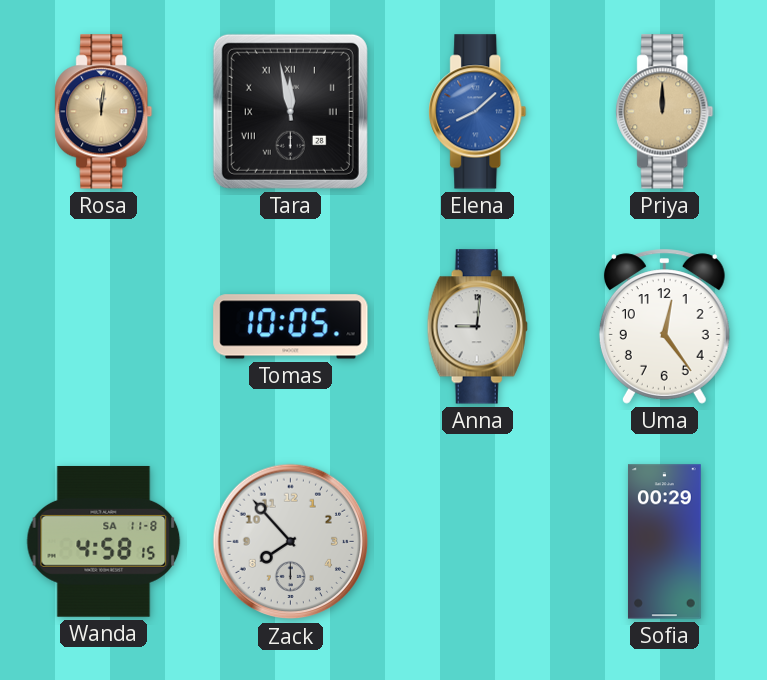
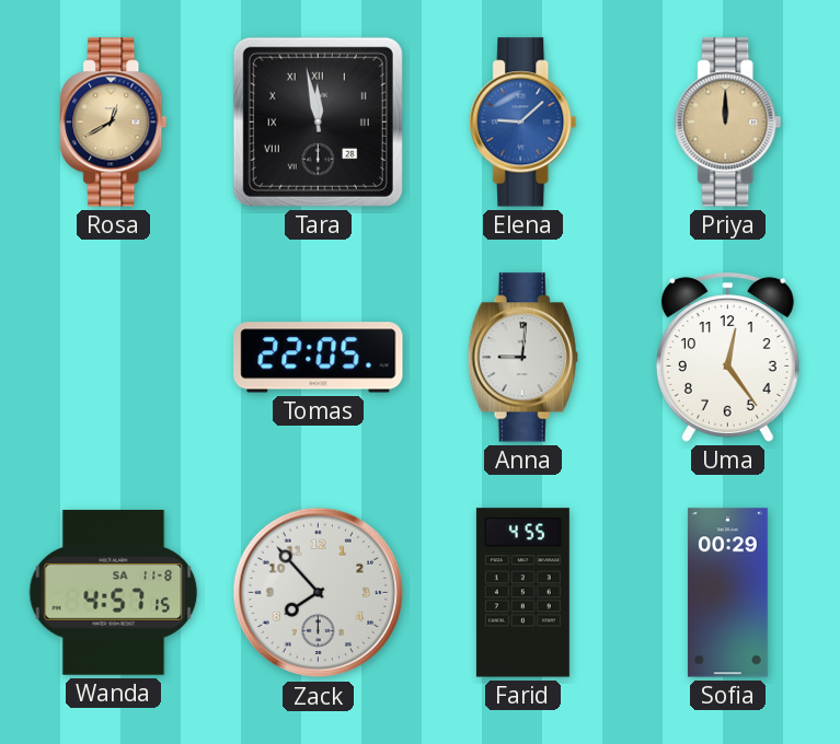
Rosa: 12:01 -> 12:40 (114, 123)
Elena: 8:08 -> 9:08 (523, 123)
Tomas: 10:05 -> 22:05 (319, 358)
Wanda: 4:58 -> 4:57 (114, 592)
Farid: none -> 4:55 (522, 593)
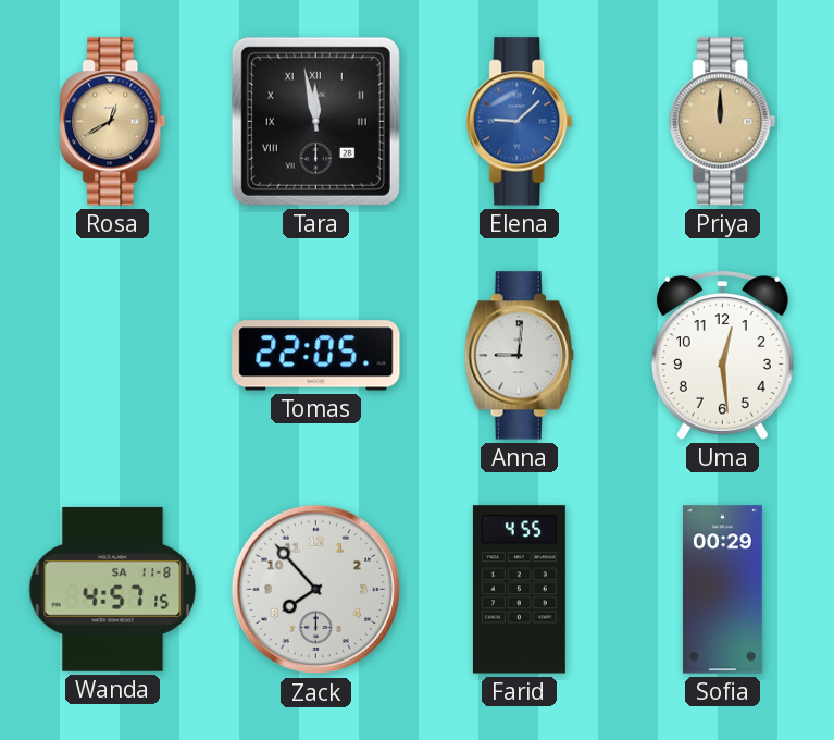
Uma: 12:24 -> 12:29 (722, 356)
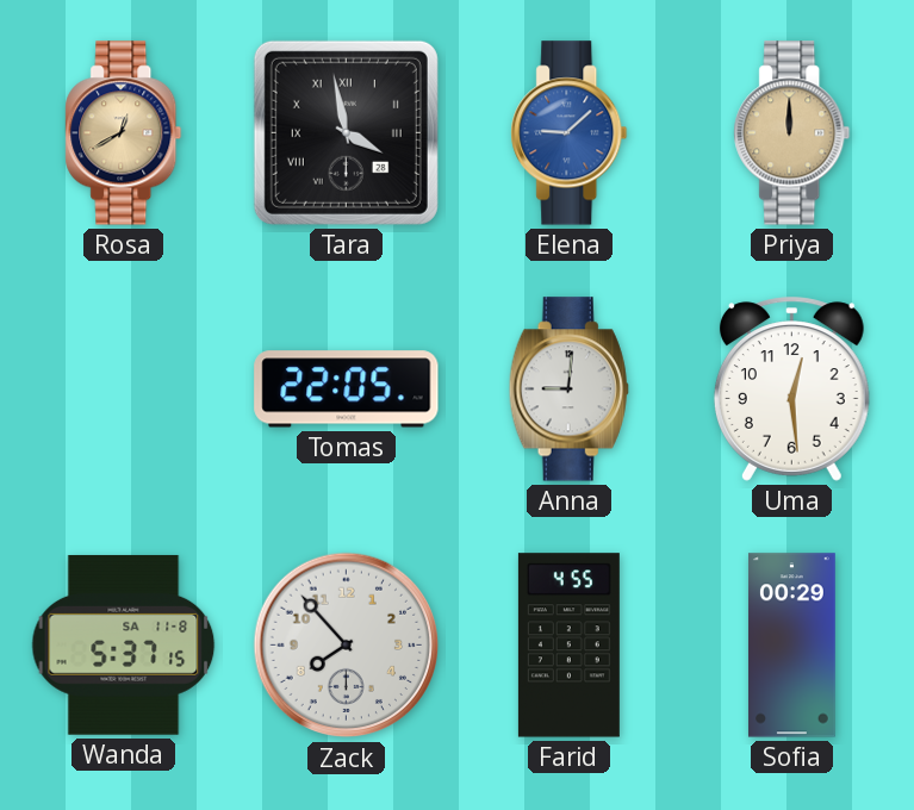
Tara: 11:58 -> 3:58 (346, 132)
Wanda: 4:57 -> 5:37 (124, 644)
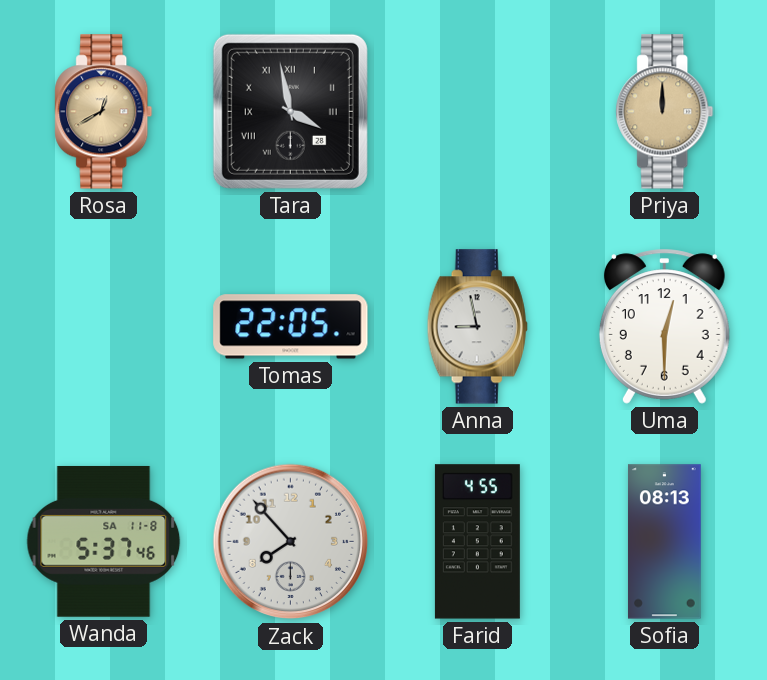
Elena: 9:08 -> none (570, 133)
Anna: 9:01 -> 8:58 (477, 327)
Uma: 12:29 -> 12:30 (664, 327)
Wanda: 5:37:15 -> 5:37:46 (104, 541)
Sofia: 00:29 -> 08:13 (664, 542)
